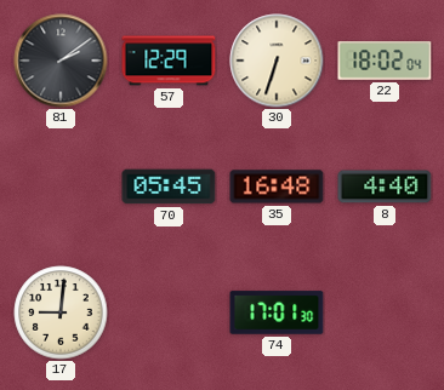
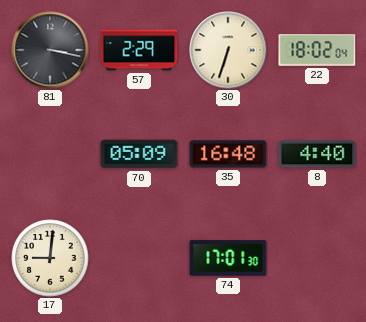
81: 2:09 -> 3:17 (50, 50)
57: 12:29 -> 2:29 (139, 50)
70: 05:45 -> 05:09 (139, 154)
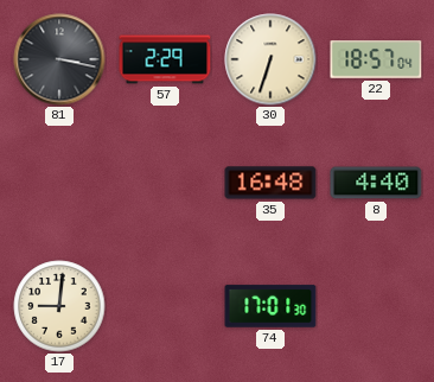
22: 18:02 -> 18:57 (376, 61)
70: 05:09 -> none (139, 154)
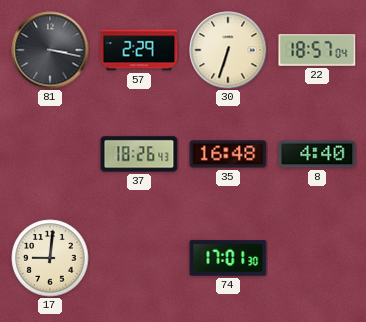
37: none -> 18:26 (139, 154)
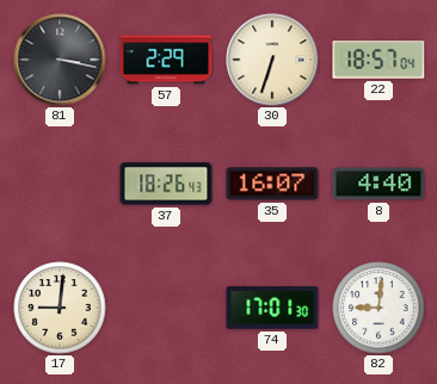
35: 16:48 -> 16:07 (272, 184)
82: none -> 9:01 (378, 308)
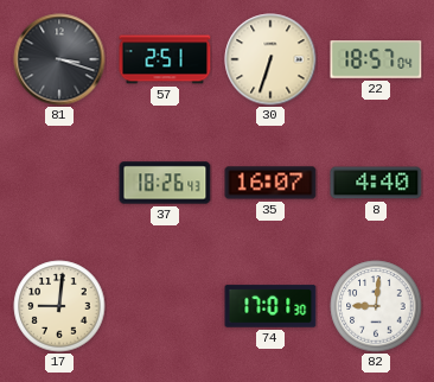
81: 3:17 -> 3:18 (59, 59)
57: 2:29 -> 2:51 (165, 59)
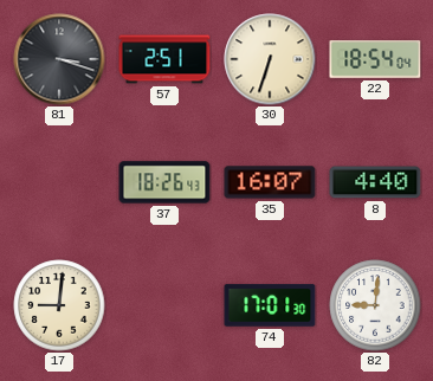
22: 18:57 -> 18:54 (375, 60)
